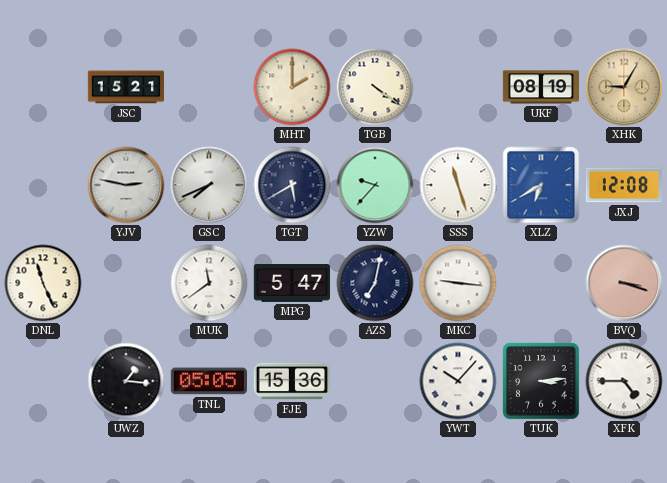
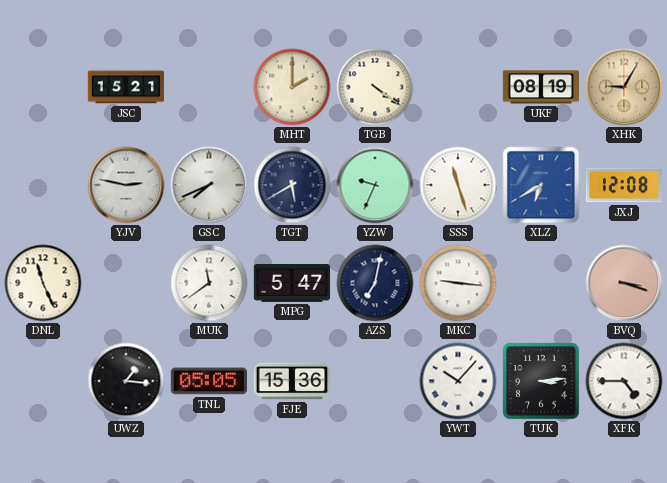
YZW: 9:37 -> 9:34 (375, 185)
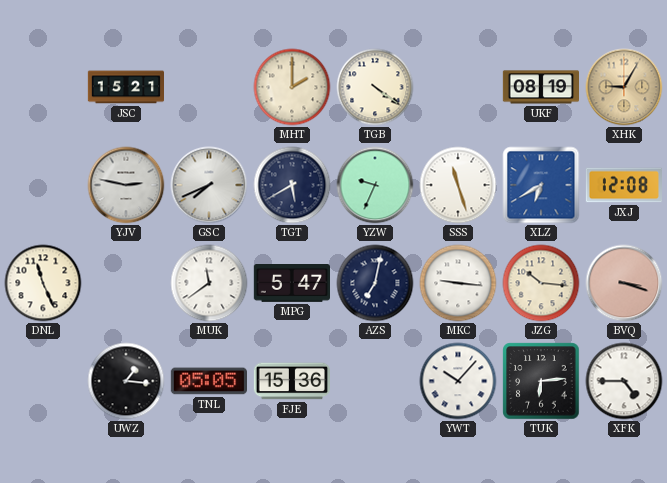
JZG: none -> 10:16 (541, 283)
TUK: 3:14 -> 6:14 (541, 381)
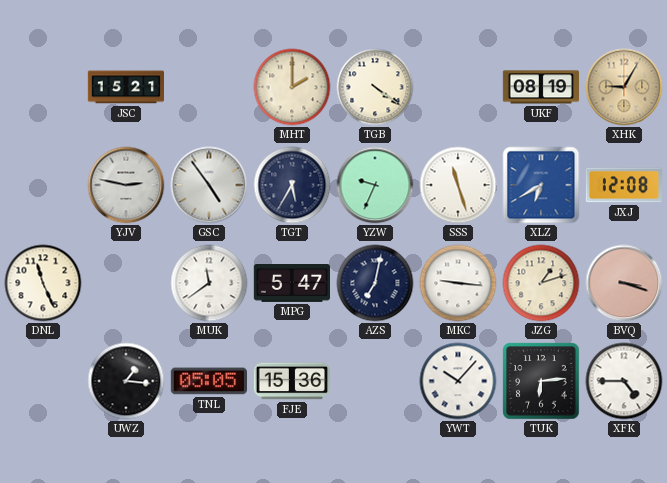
GSC: 7:41 -> 4:54 (209, 185)
TGT: 5:40 -> 5:35 (292, 185)
JZG: 10:16 -> 1:12 (541, 283)
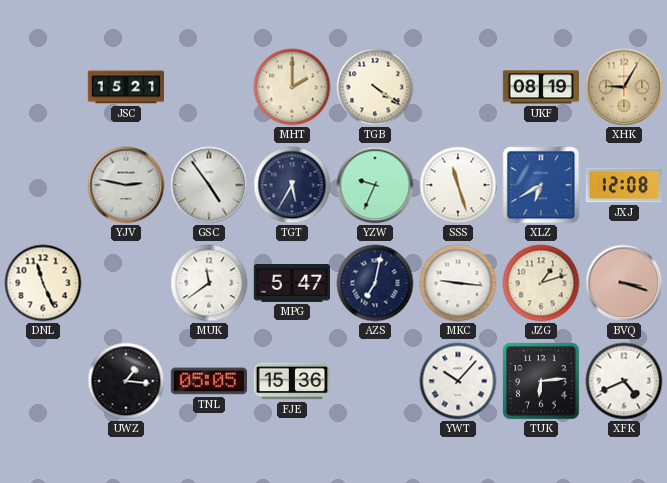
XFK: 4:45 -> 4:41 (624, 381)
